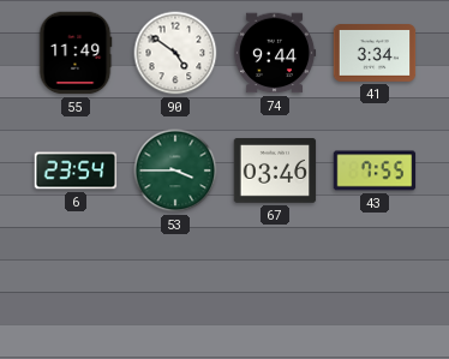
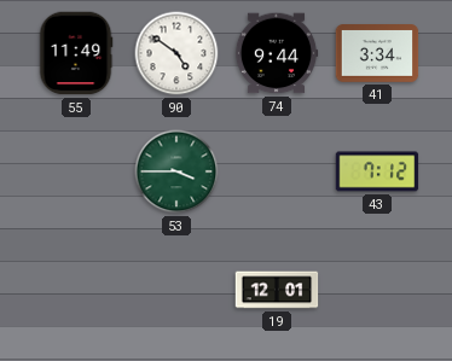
6: 23:54 -> none (76, 170)
67: 03:46 -> none (275, 170)
43: 7:55 -> 7:12 (377, 171)
19: none -> 12:01 (277, 290)
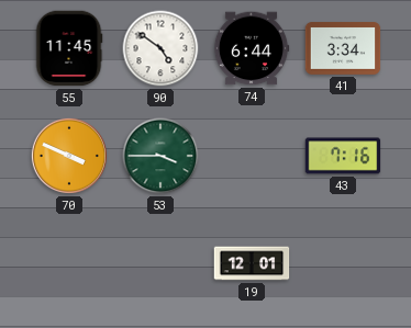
55: 11:49 -> 11:45 (69, 48)
74: 9:44 -> 6:44 (252, 48)
70: none -> 3:49 (69, 156)
43: 7:12 -> 7:16 (343, 156)
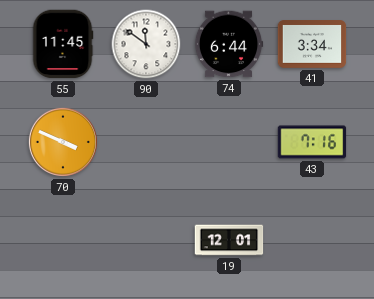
90: 4:51 -> 11:51 (146, 44)
53: 3:45 -> none (160, 156)
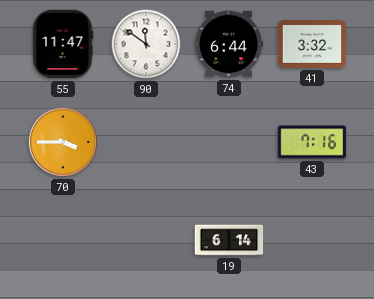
55: 11:45 -> 11:47 (63, 44)
41: 3:34 -> 3:32 (312, 44)
70: 3:49 -> 3:45 (63, 142)
19: 12:01 -> 6:14 (229, 240)
